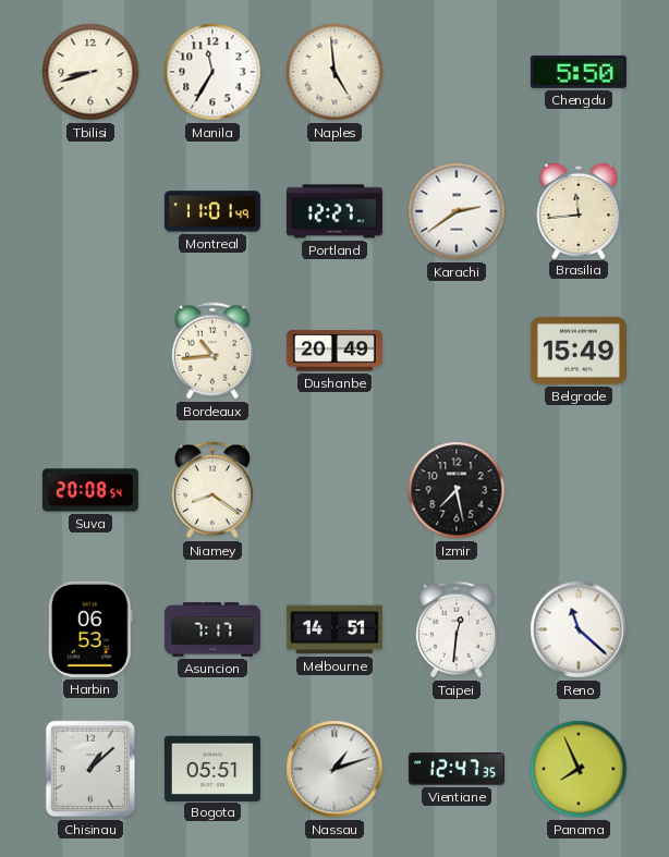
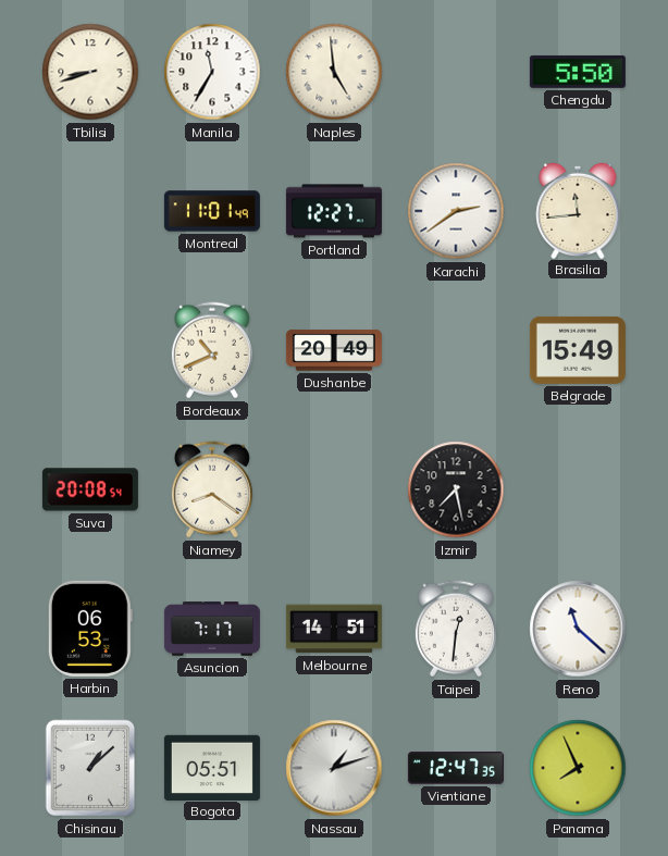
Bordeaux: 10:44 -> 10:41 (212, 350)
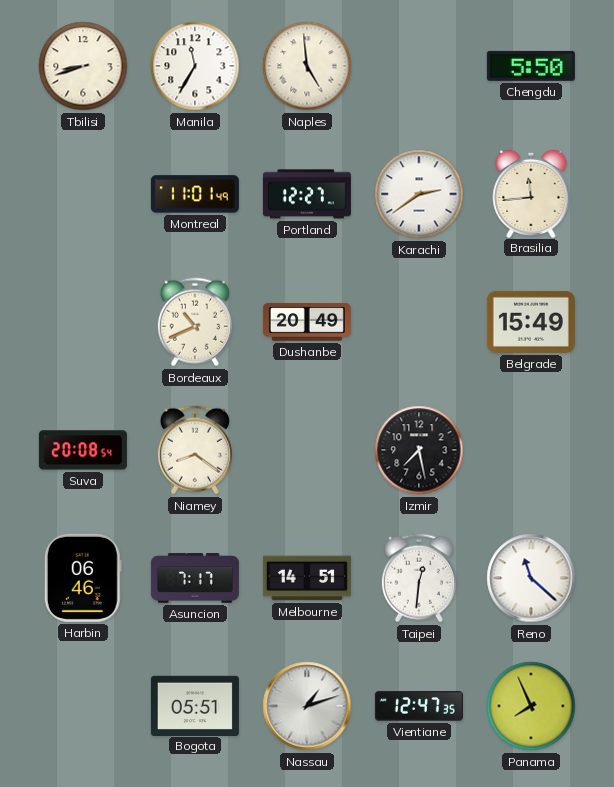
Harbin: 06:53 -> 06:46 (83, 578)
Chisinau: 1:08 -> none (90, 768)
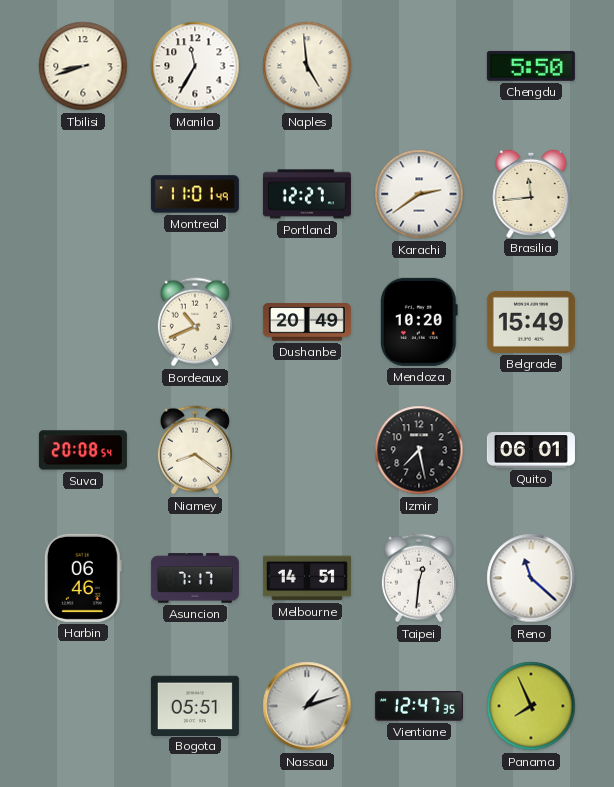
Mendoza: none -> 10:20 (420, 322)
Quito: none -> 06:01 (531, 450)
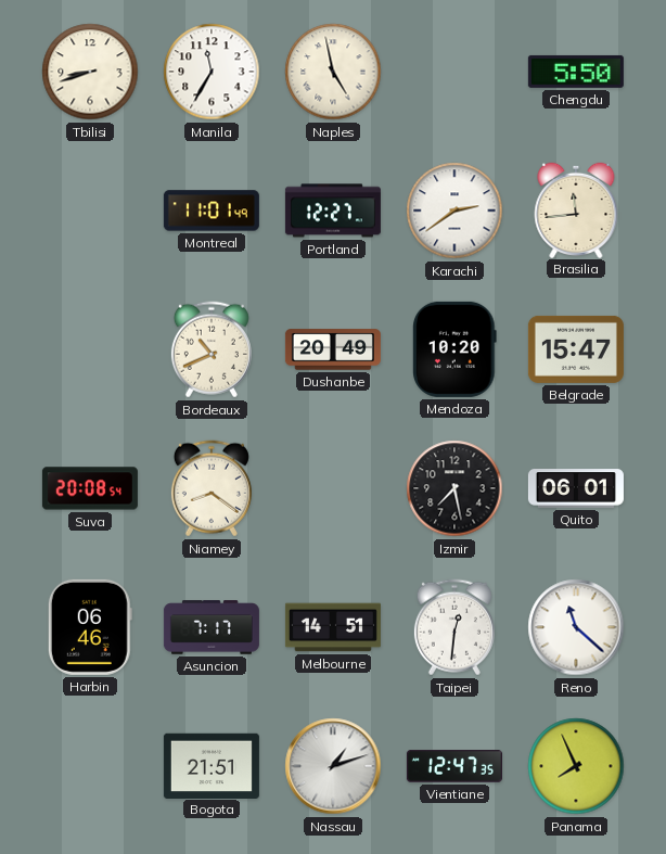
Naples: 4:59 -> 4:58 (333, 72)
Belgrade: 15:49 -> 15:47 (576, 349)
Bogota: 05:51 -> 21:51 (212, 765)
